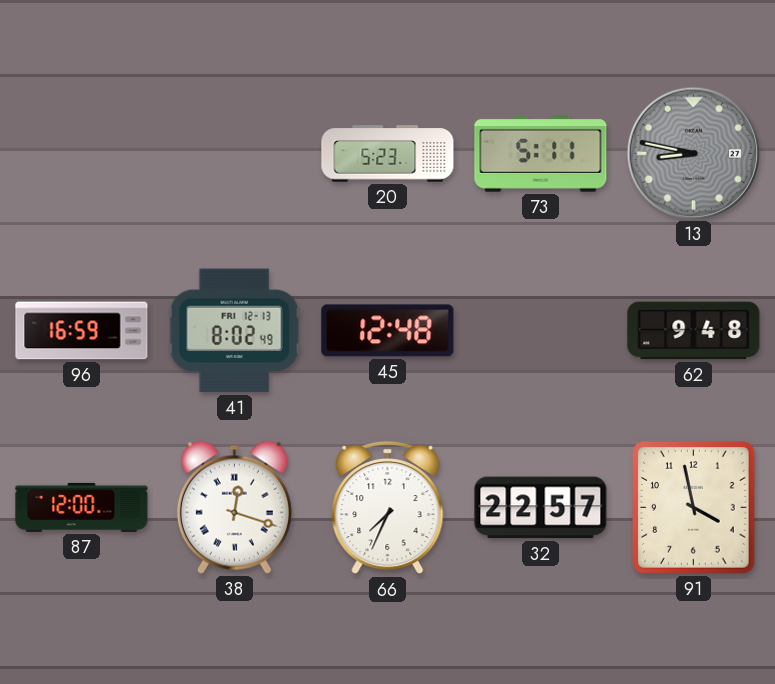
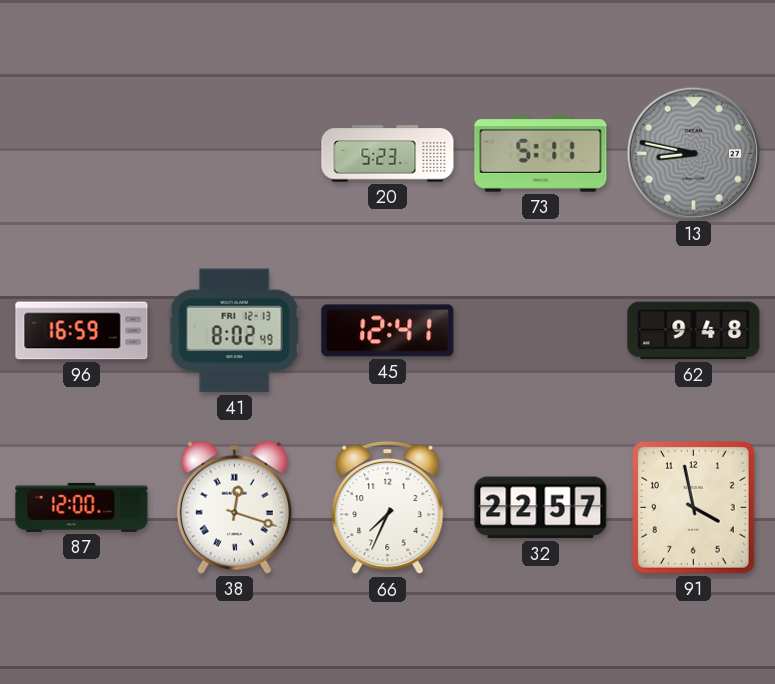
45: 12:48 -> 12:41 (388, 331)
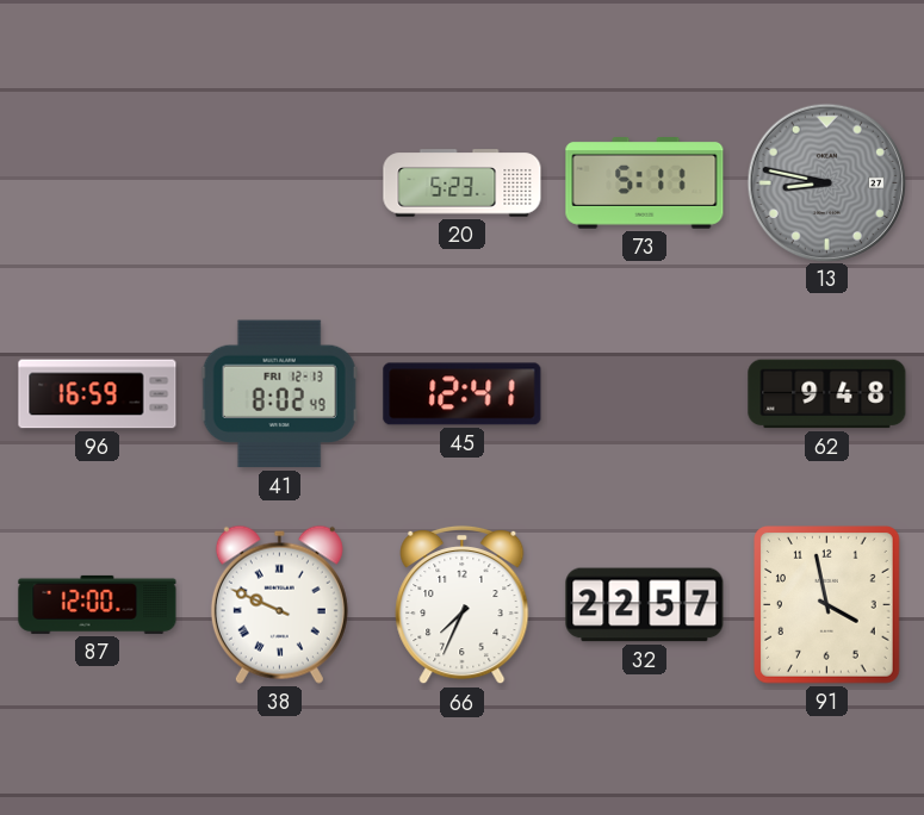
38: 12:18 -> 9:49 (279, 604)
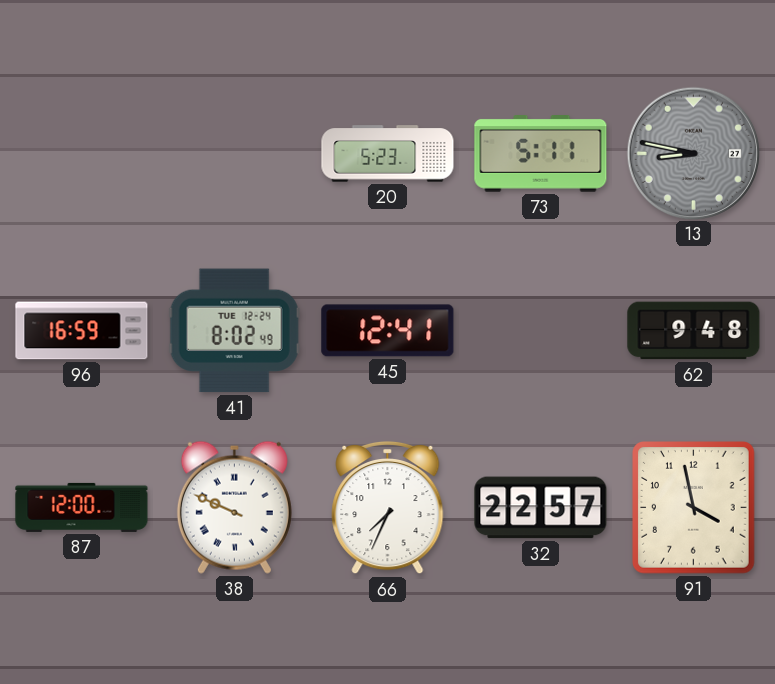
41 date: FRI 12-13 -> TUE 12-24 (234, 331)
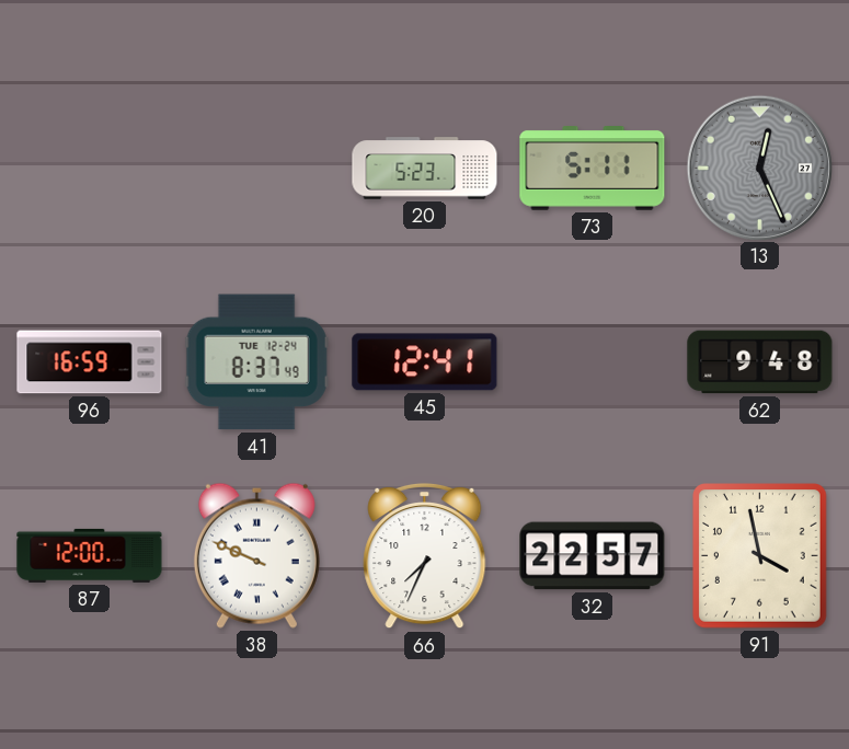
13: 8:47 -> 12:26 (759, 168)
41: 8:02 -> 8:37 (256, 362)
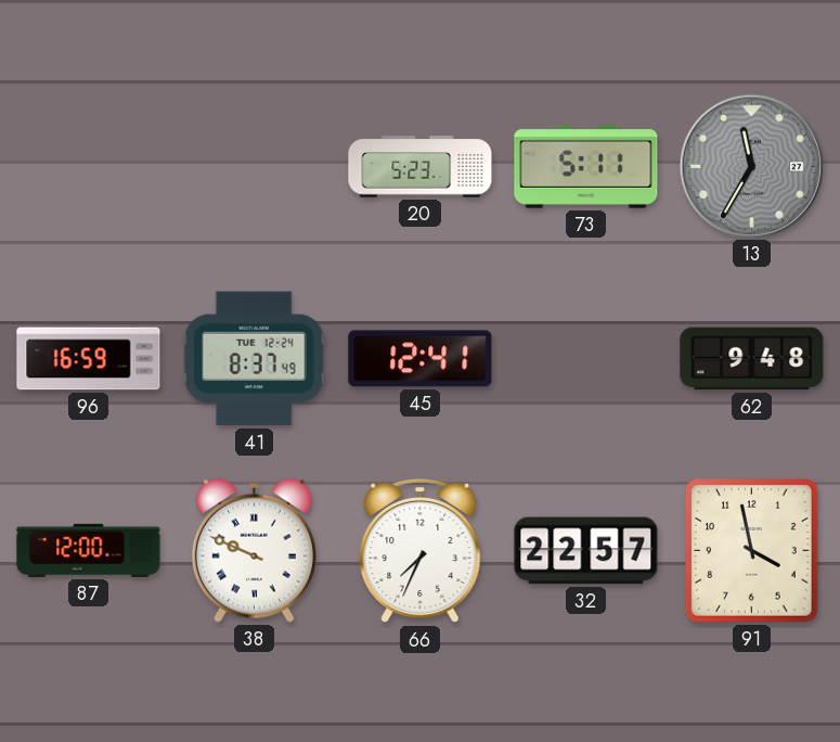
13: 12:26 -> 11:35 (751, 166)
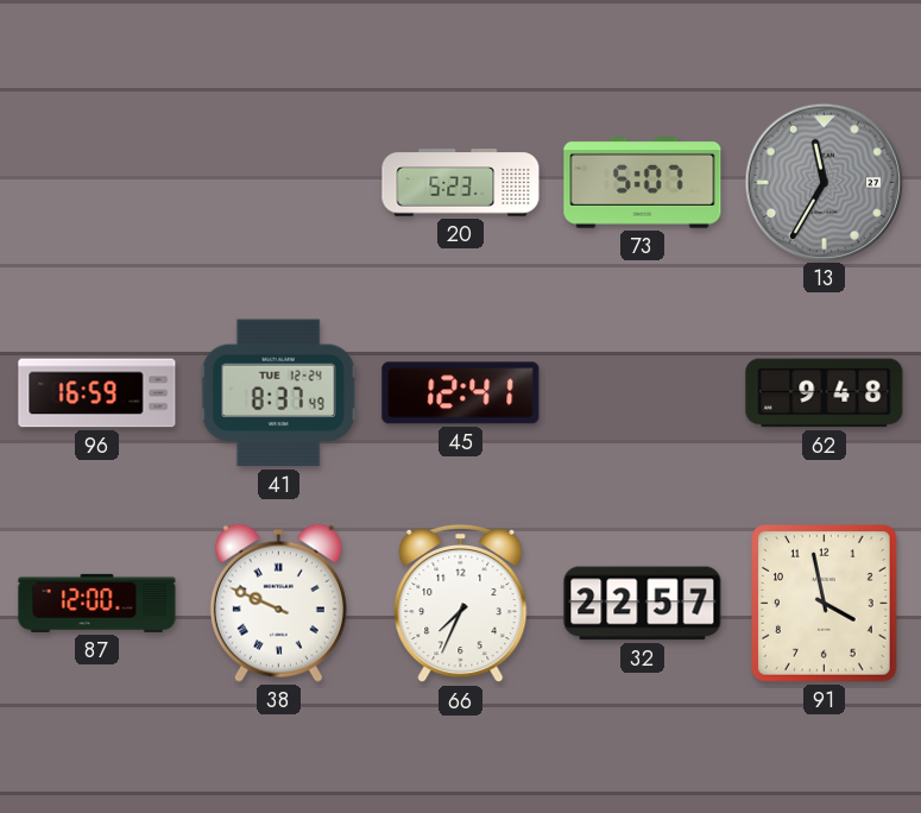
73: 5:11 -> 5:07 (643, 183)
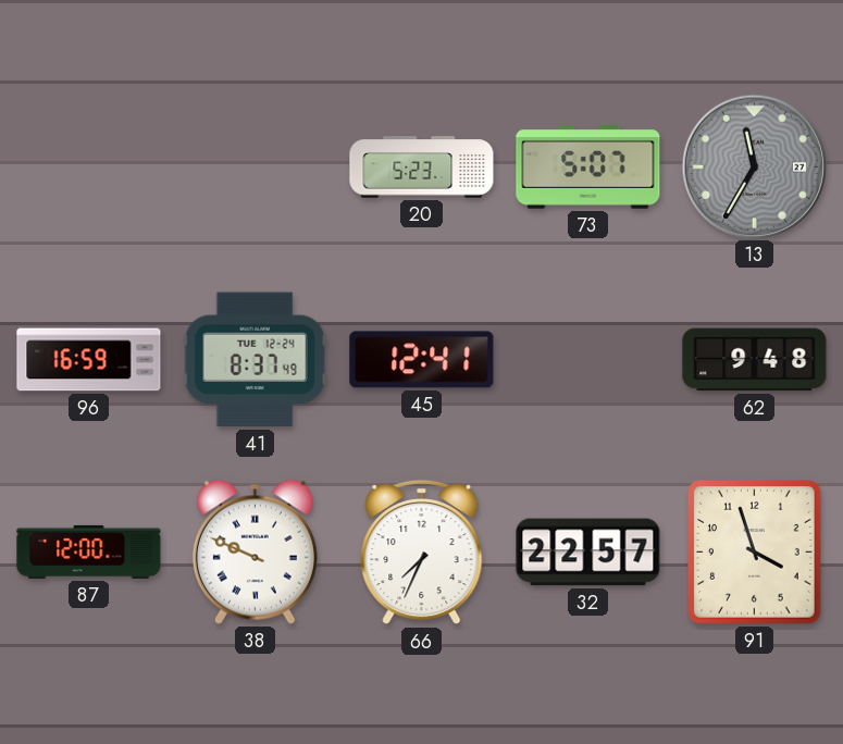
91: 3:58 -> 3:57 (755, 553)
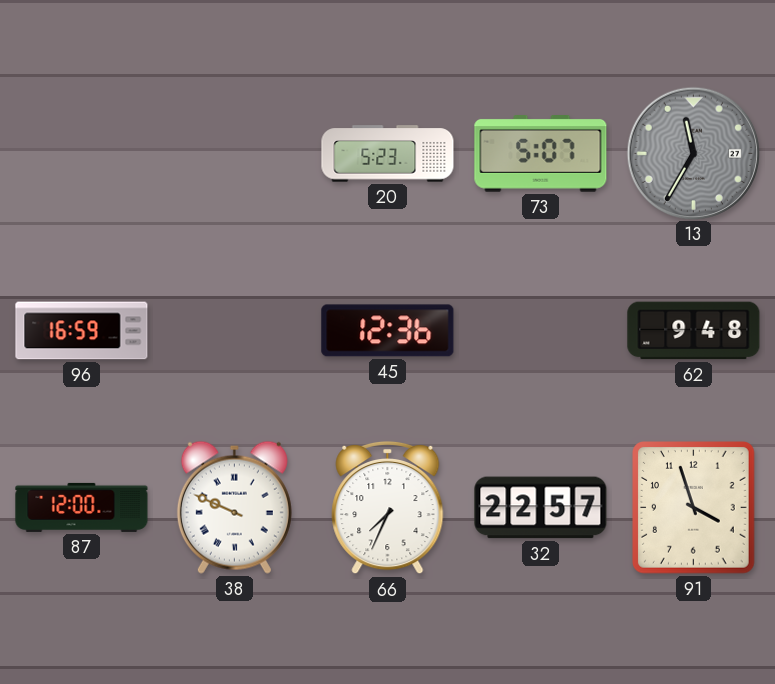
41: 8:37 -> none (255, 360)
45: 12:41 -> 12:36 (388, 331)
